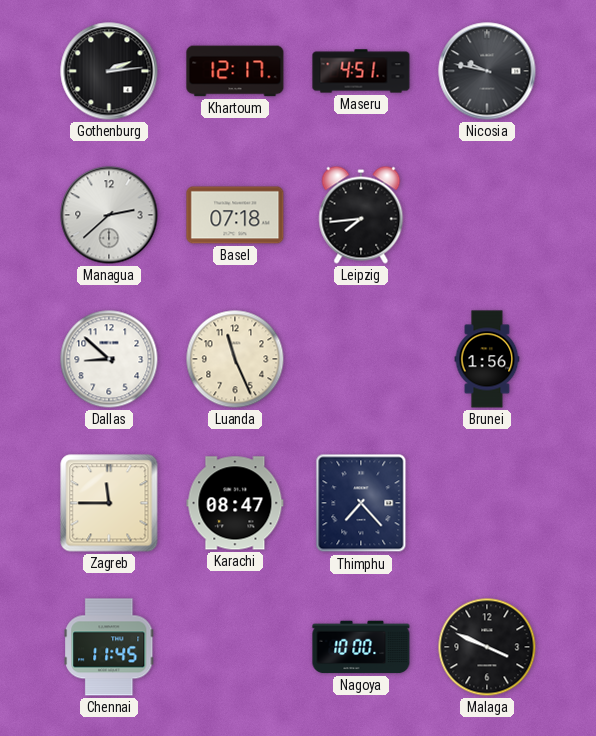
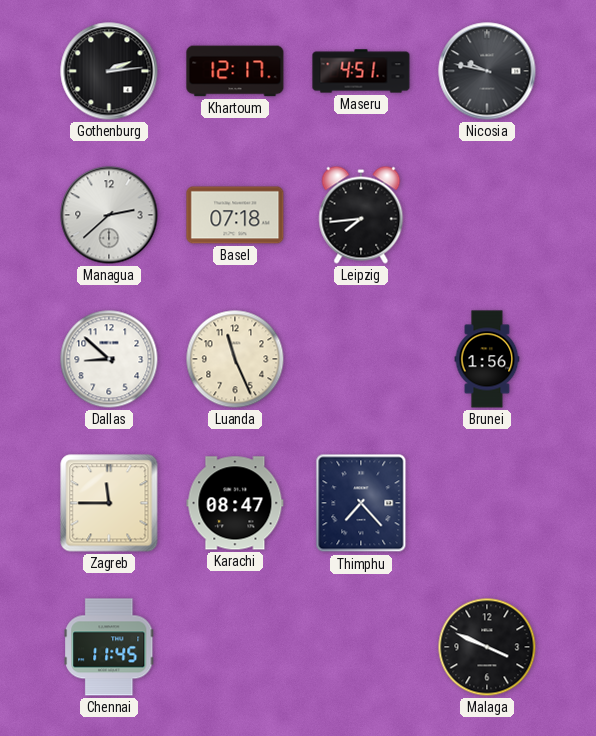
Nagoya: 10:00 -> none (361, 647)
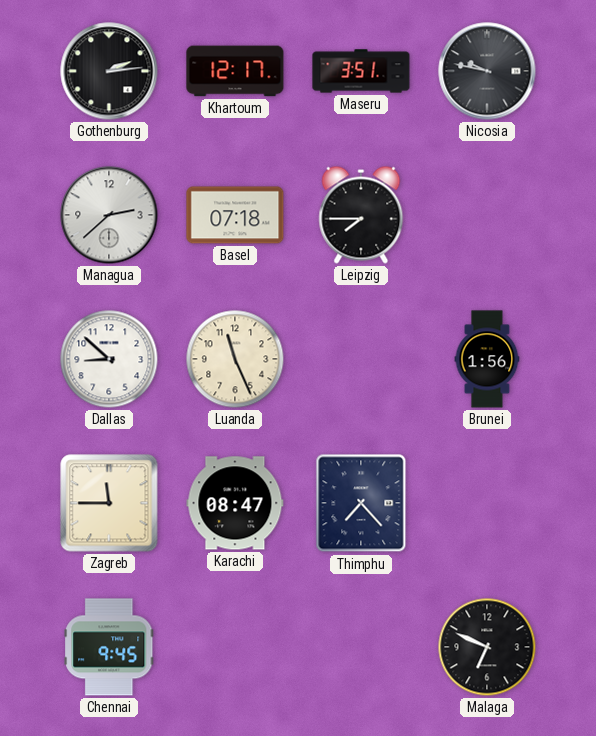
Maseru: 4:51 -> 3:51 (361, 71)
Leipzig: 7:44 -> 7:45 (361, 215)
Chennai: 11:45 -> 9:45 (109, 647)
Malaga: 3:49 -> 6:49 (487, 647)
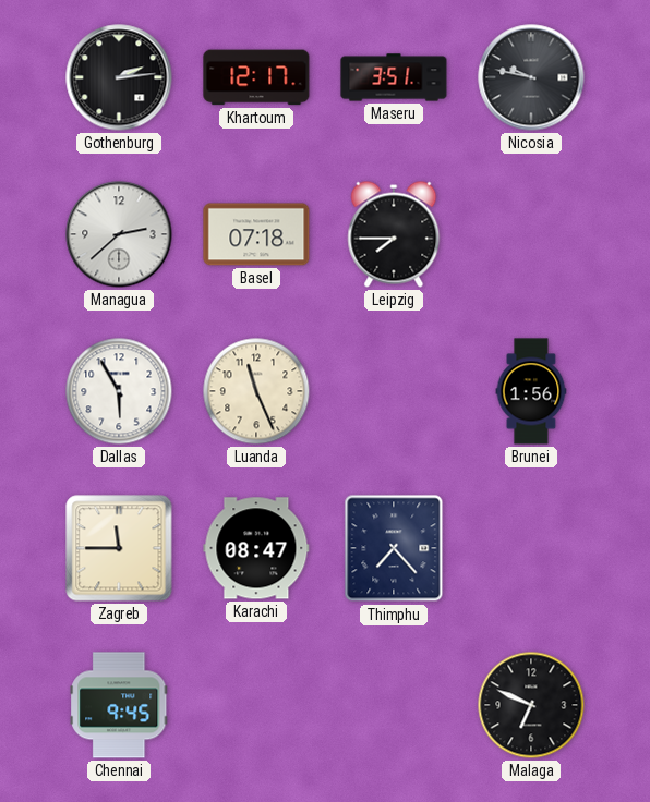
Dallas: 8:52 -> 5:55 (119, 391)
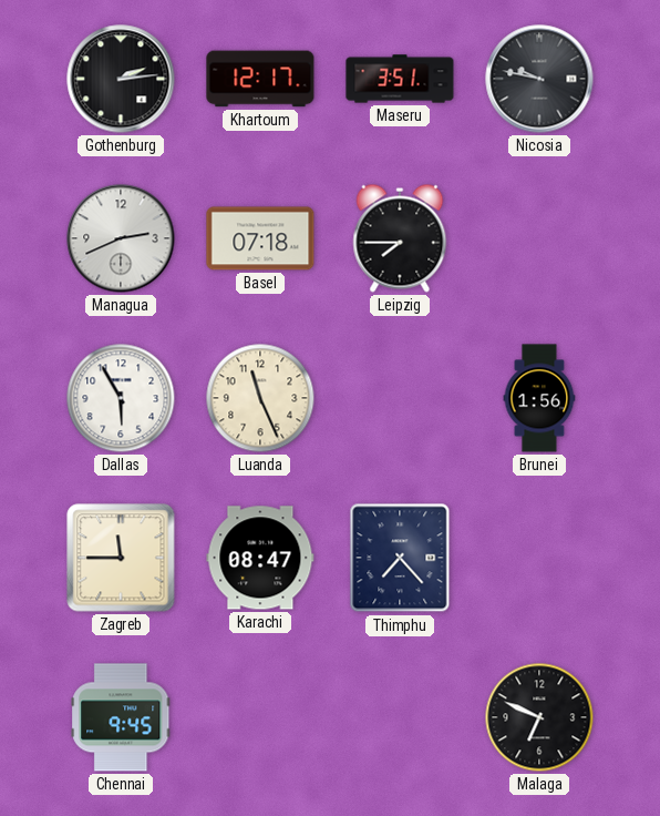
Managua: 2:38 -> 2:41 (121, 238)
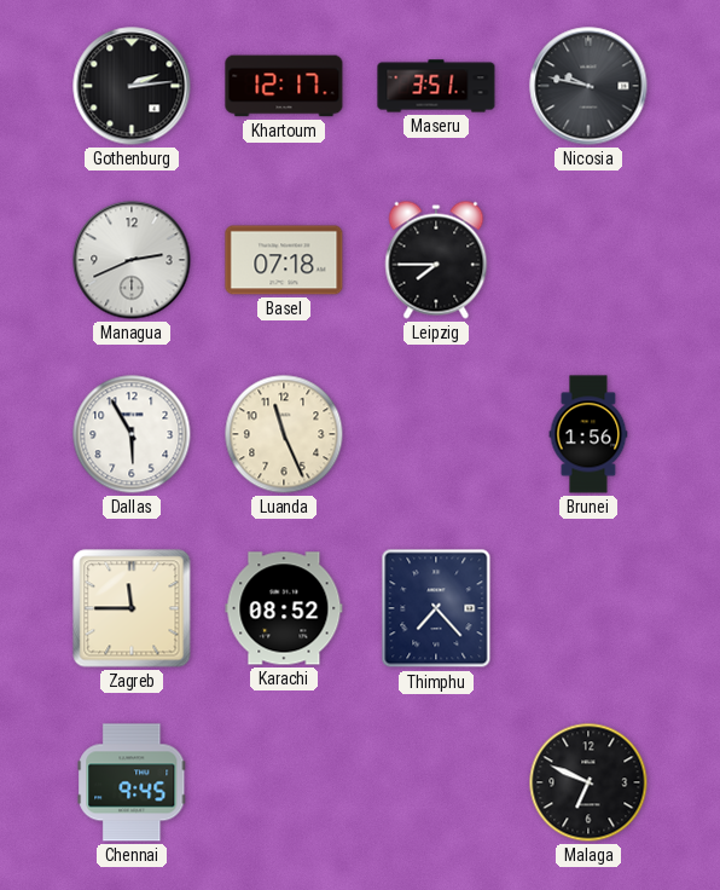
Karachi: 08:47 -> 08:52 (284, 608)
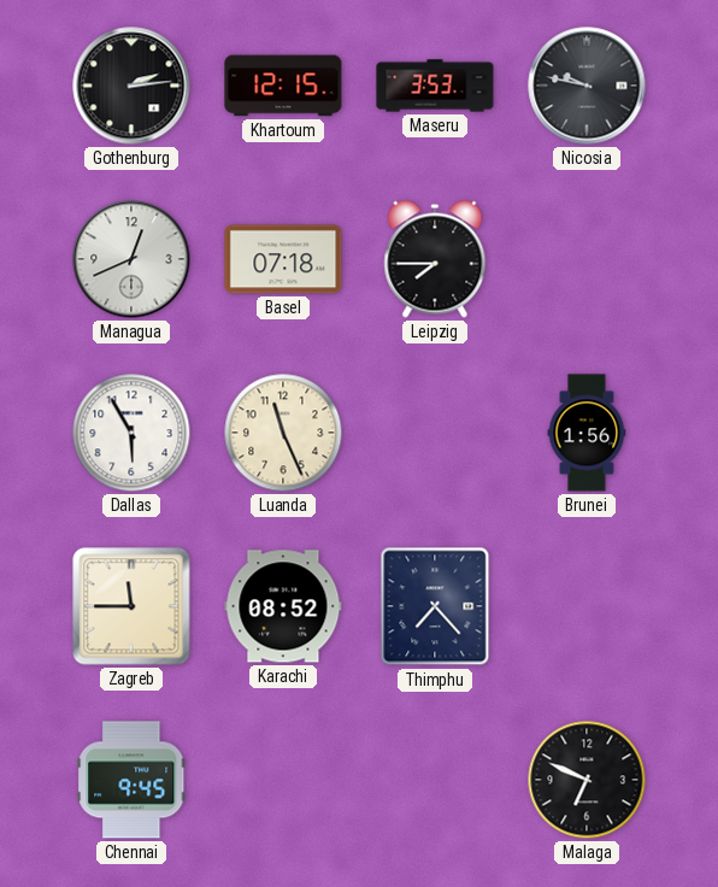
Khartoum: 12:17 -> 12:15 (283, 86)
Maseru: 3:51 -> 3:53 (435, 86)
Managua: 2:41 -> 12:41 (131, 259)
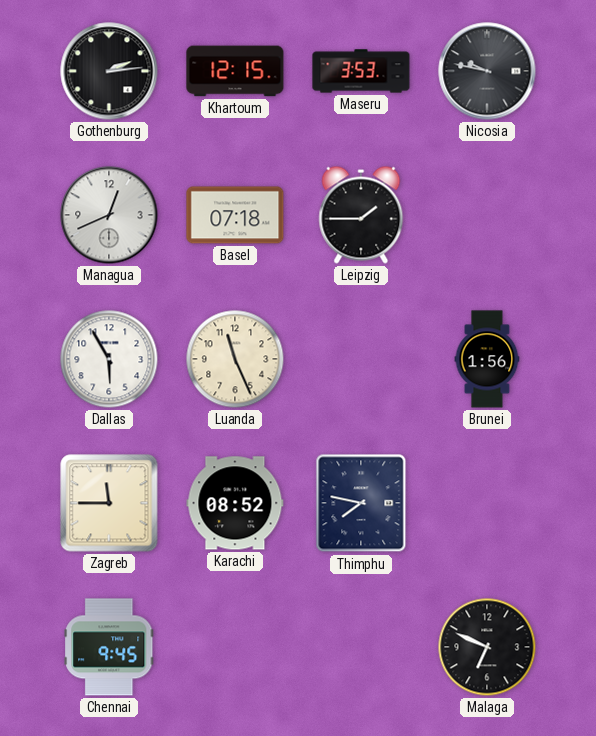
Leipzig: 7:45 -> 1:45 (361, 215)
Thimphu: 7:23 -> 7:47 (361, 503)
